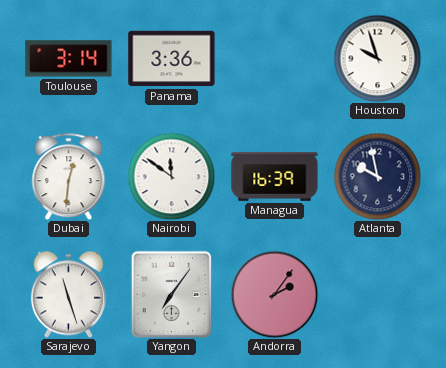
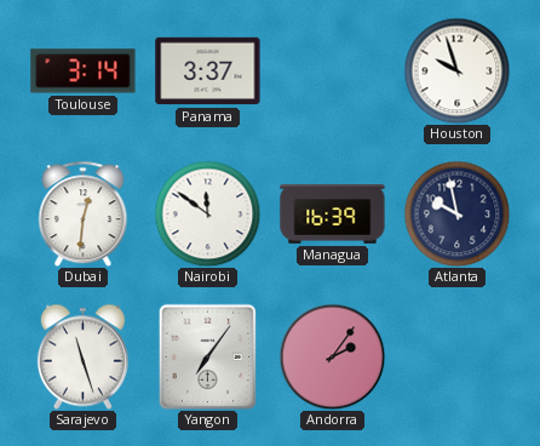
Panama: 3:36 -> 3:37 (208, 72)
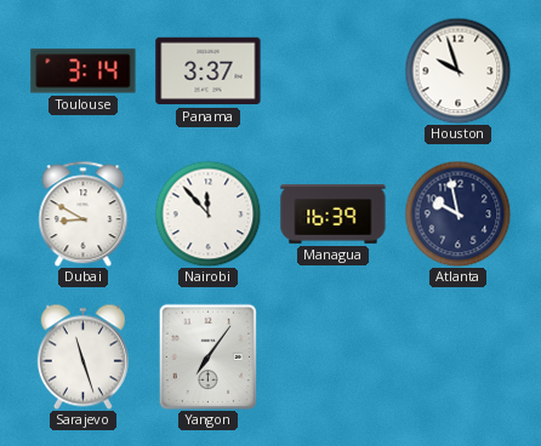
Dubai: 12:31 -> 8:50 (84, 213)
Nairobi: 11:51 -> 11:53 (207, 213)
Andorra: 2:06 -> none (332, 356)
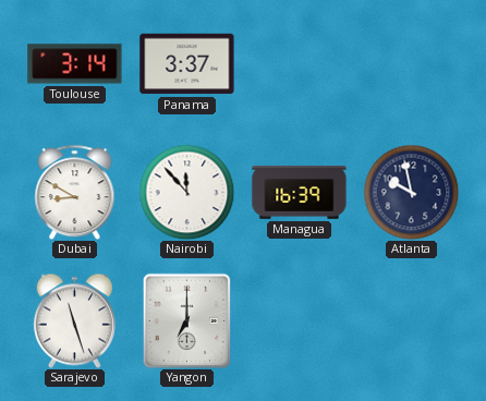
Houston: 9:57 -> none (457, 70)
Yangon: 7:06 -> 7:00 (187, 320)
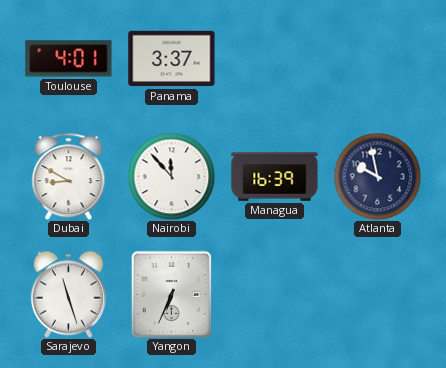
Toulouse: 3:14 -> 4:01 (69, 59)
Yangon: 7:00 -> 6:34 (172, 294)
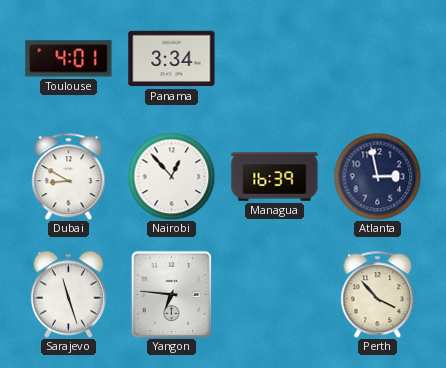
Panama: 3:37 -> 3:34 (172, 59)
Nairobi: 11:53 -> 12:53 (171, 176)
Atlanta: 9:58 -> 2:58 (377, 176)
Yangon: 6:34 -> 6:46 (172, 294)
Perth: none -> 3:53 (378, 294)
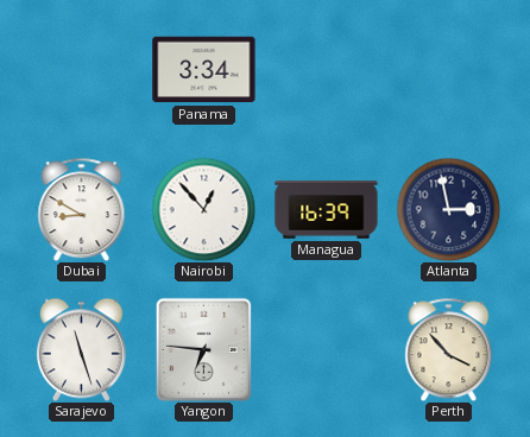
Toulouse: 4:01 -> none (69, 59)
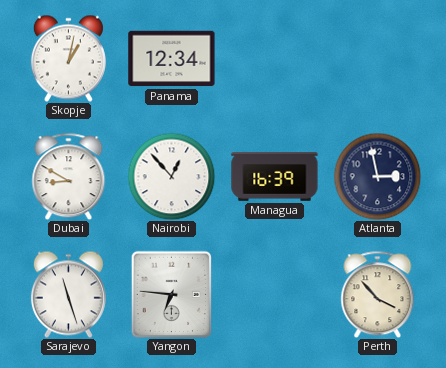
Skopje: none -> 1:02 (68, 58)
Panama: 3:34 -> 12:34 (172, 59)
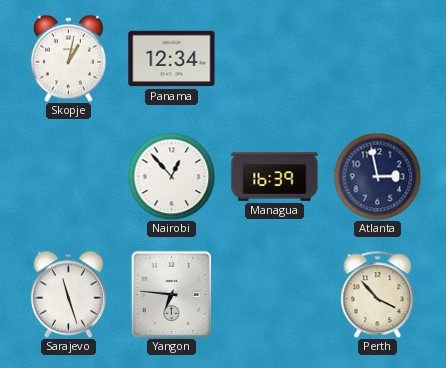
Dubai: 8:50 -> none (69, 176)
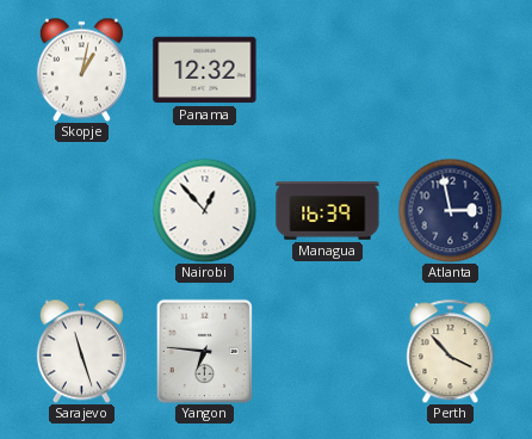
Panama: 12:34 -> 12:32 (205, 70)
